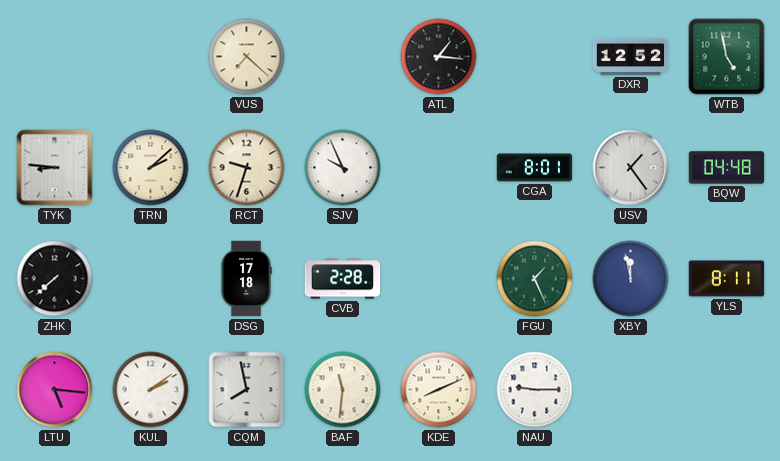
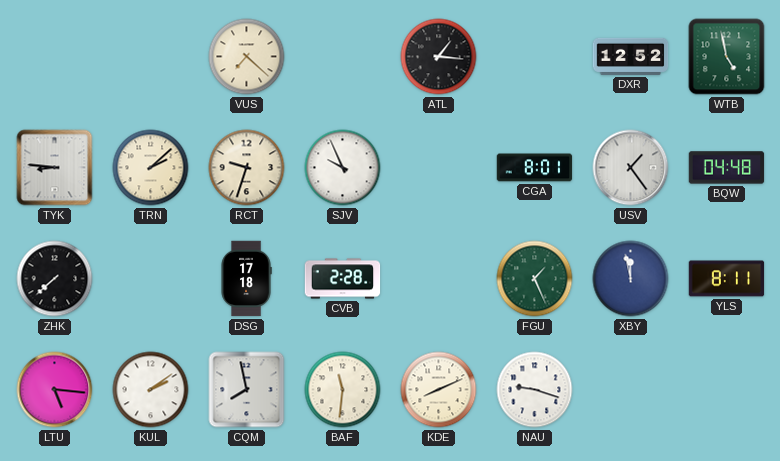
NAU: 9:15 -> 9:18 (535, 390)
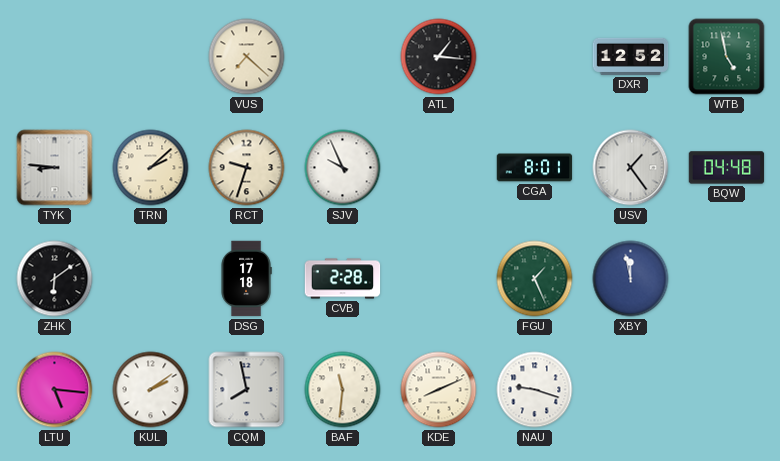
ZHK: 7:38 -> 6:09 (55, 279)
YLS: 8:11 -> none (727, 279)
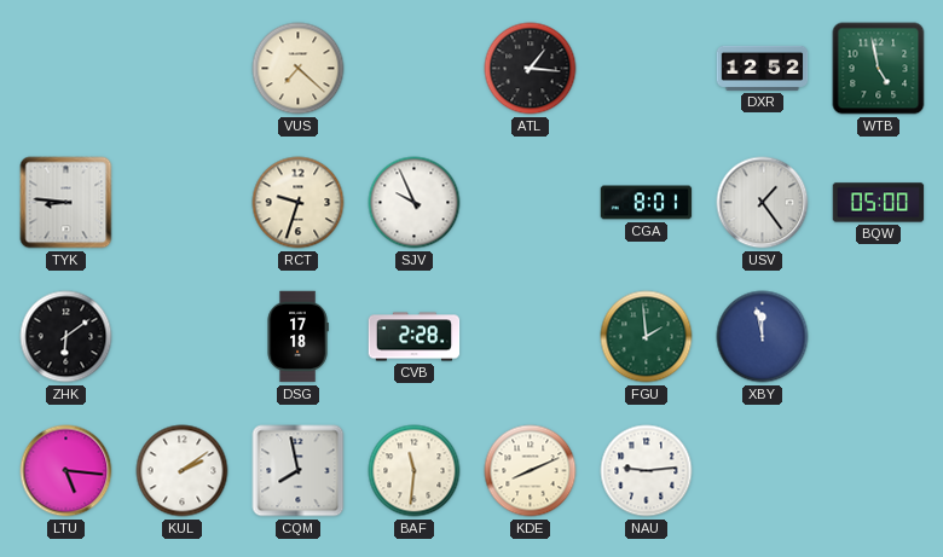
TRN: 2:08 -> none (151, 168)
BQW: 04:48 -> 05:00 (879, 203)
FGU: 1:26 -> 1:59 (647, 337)
NAU: 9:18 -> 9:14 (647, 471)
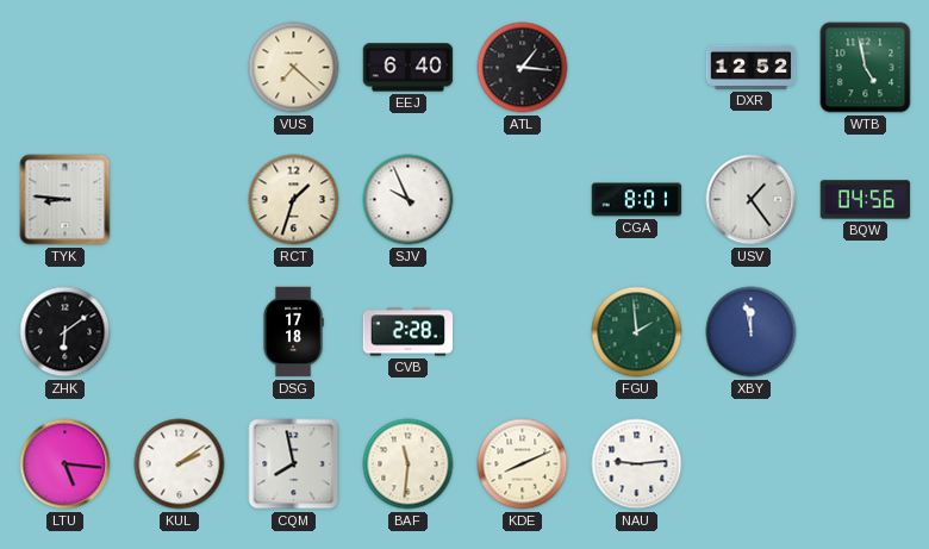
EEJ: none -> 6:40 (409, 68)
RCT: 9:33 -> 1:33 (294, 200)
BQW: 05:00 -> 04:56 (866, 200)
